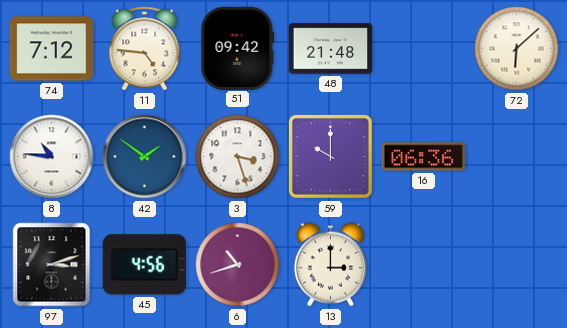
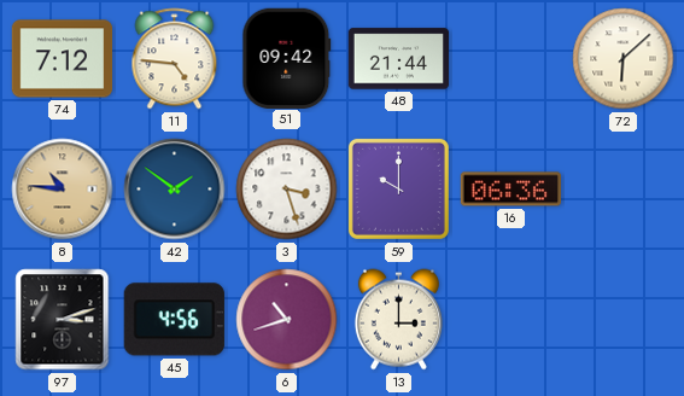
48: 21:48 -> 21:44 (399, 59)
8 dial: white -> champagne (63, 190)
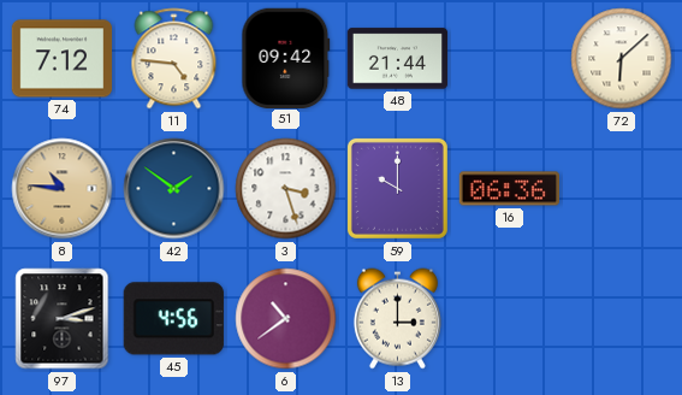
6: 10:42 -> 10:39 (286, 319)
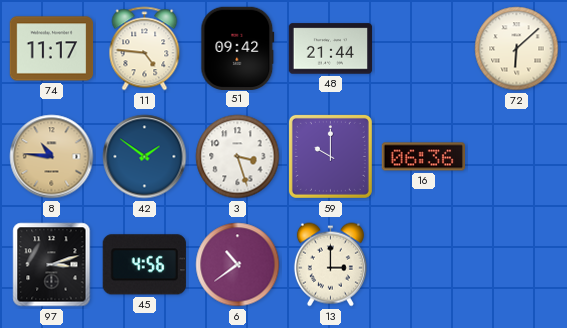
74: 7:12 -> 11:17 (52, 49)
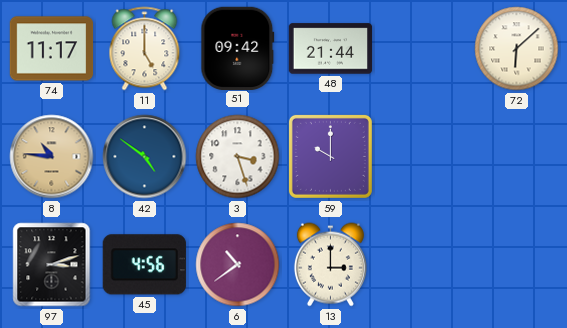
11: 4:46 -> 5:00 (145, 49)
42: 1:51 -> 4:51 (145, 157)
16: 06:36 -> none (424, 157)
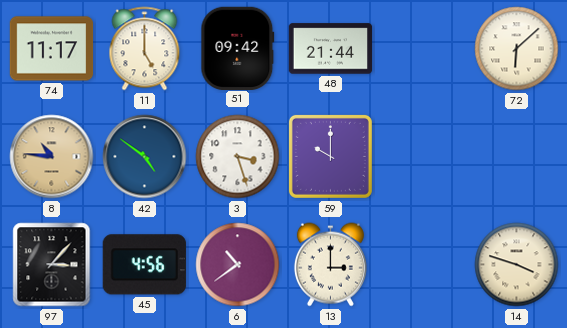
97: 3:12 -> 3:07 (52, 265)
14: none -> 3:48 (517, 265)
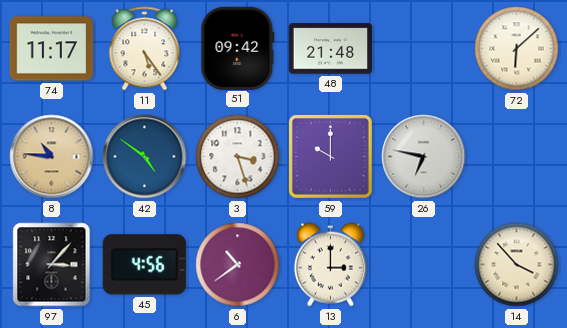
11: 5:00 -> 5:24 (145, 49)
48: 21:44 -> 21:48 (331, 49)
26: none -> 6:47 (424, 157)
14: 3:48 -> 3:53 (517, 265)
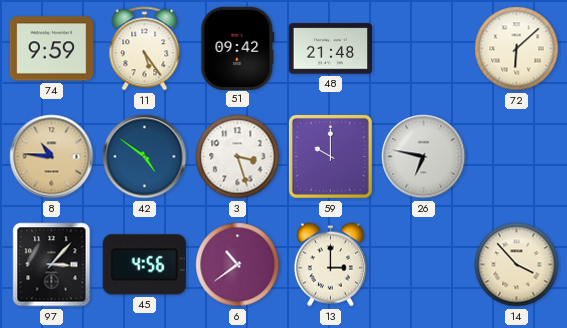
74: 11:17 -> 9:59 (52, 49)
